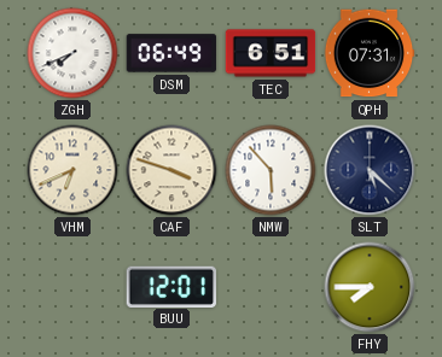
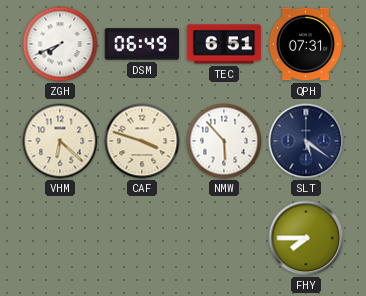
VHM: 6:41 -> 6:22 (60, 141)
SLT: 5:22 -> 5:21 (306, 141)
BUU: 12:01 -> none (170, 286)
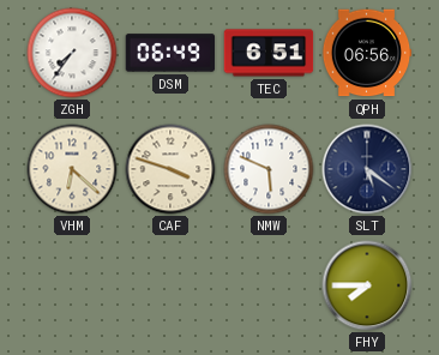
ZGH: 7:41 -> 7:36 (72, 53)
QPH: 07:31 -> 06:56 (367, 53)
NMW: 5:53 -> 5:49 (269, 169)
